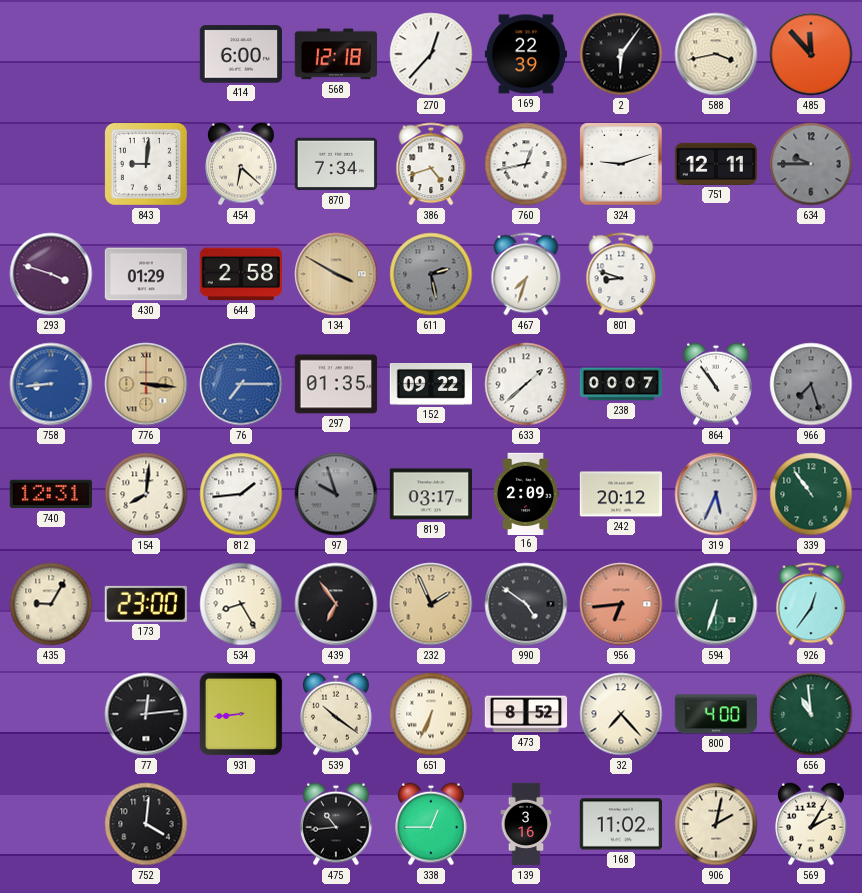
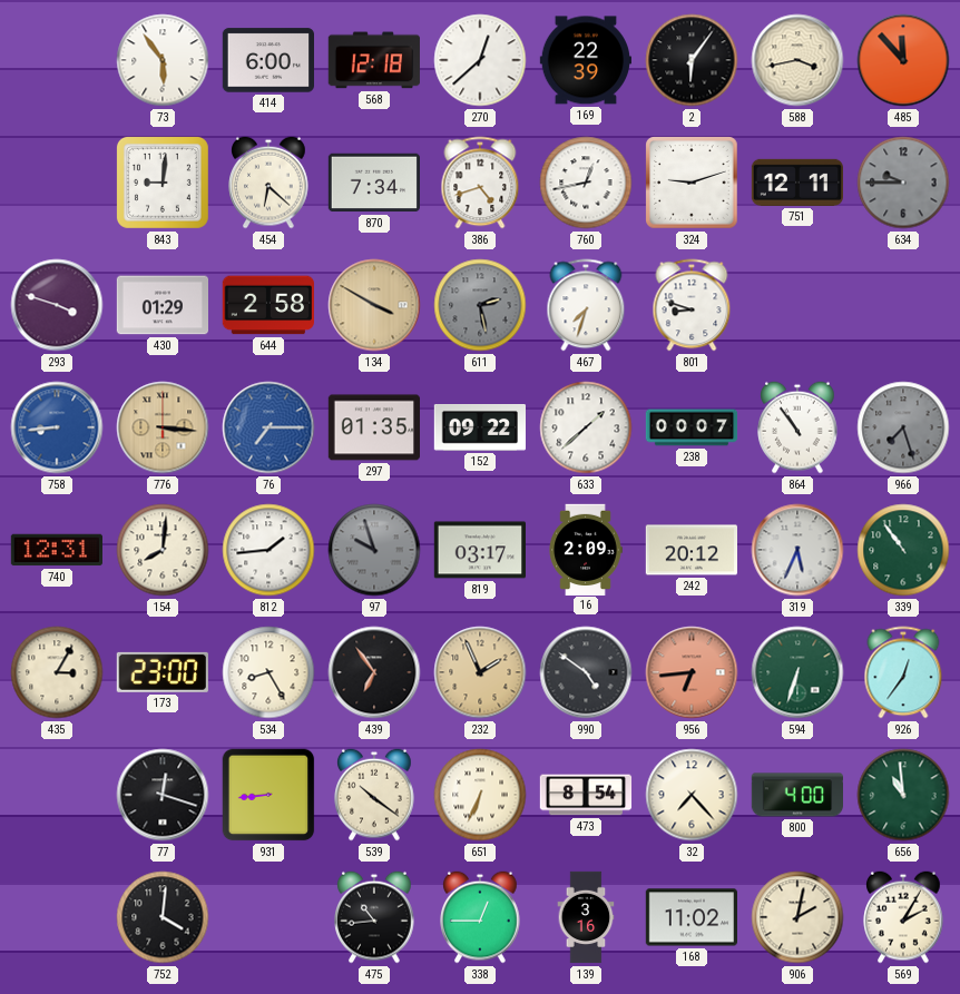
73: none -> 5:54 (163, 60)
270: 12:37 -> 12:38 (480, 60)
435: 9:05 -> 3:05 (57, 672)
77: 12:14 -> 12:18 (163, 795)
473: 8:52 -> 8:54 (586, 795)
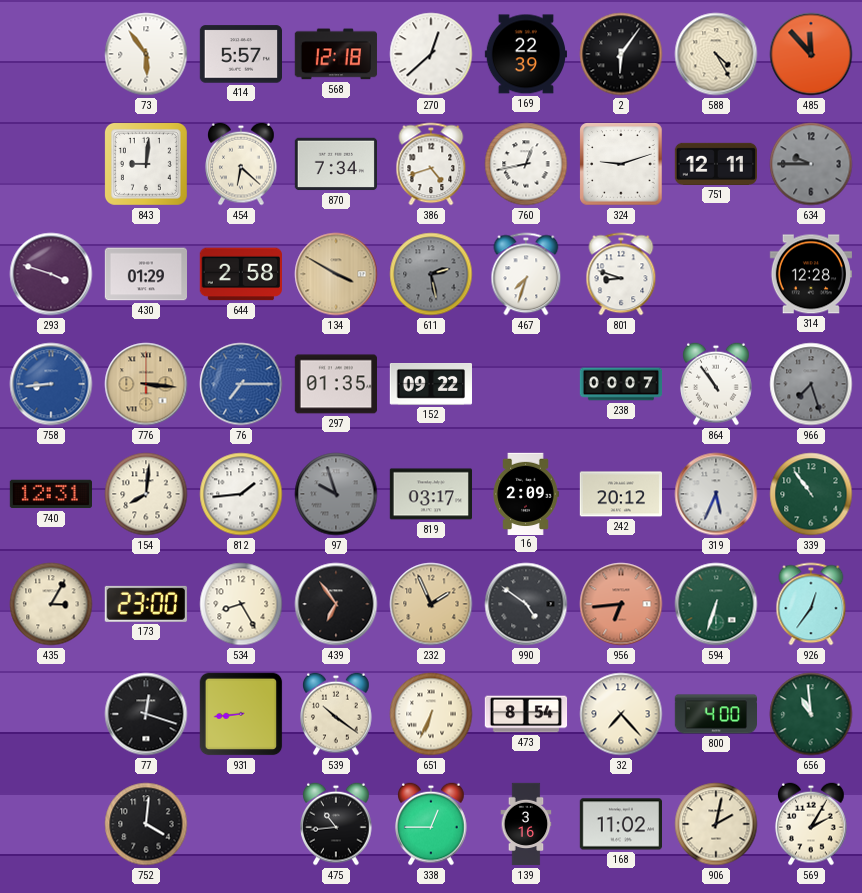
414: 6:00 -> 5:57 (240, 54)
588: 3:43 -> 4:25 (716, 54)
314: none -> 12:28 (810, 274)
633: 1:38 -> none (586, 427)
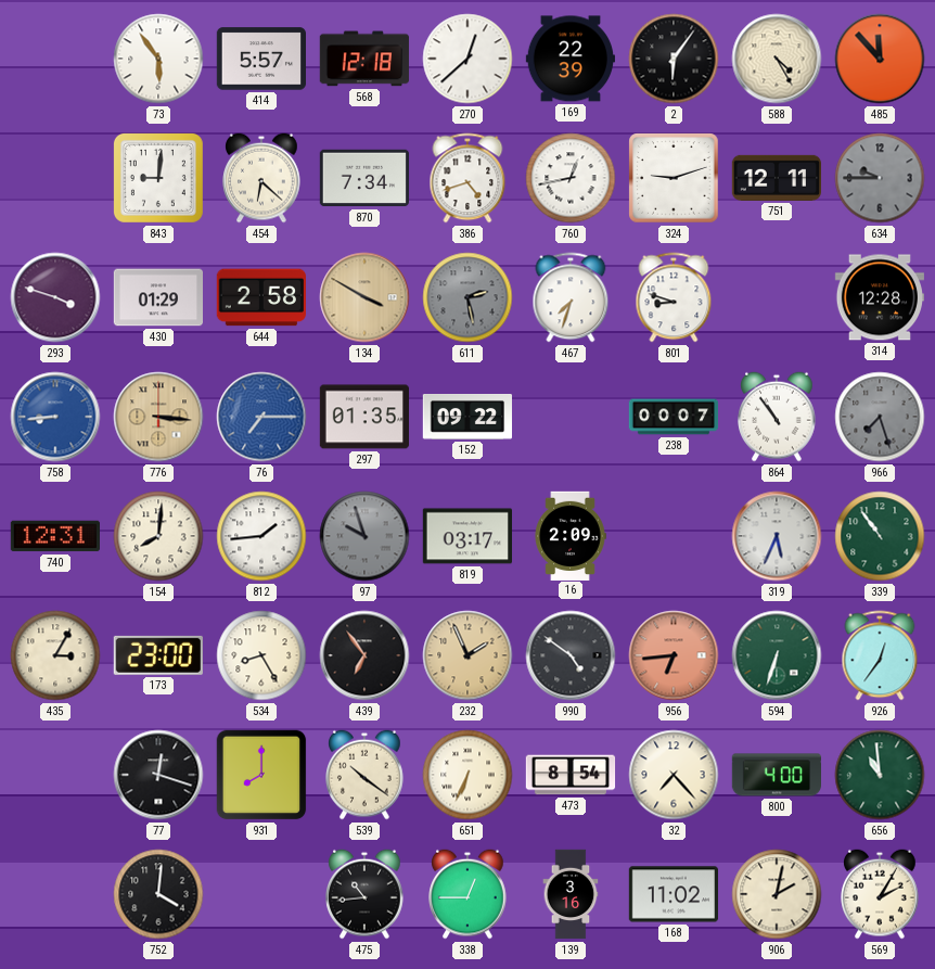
242: 20:12 -> none (620, 494)
931: 8:44 -> 8:00 (261, 775)
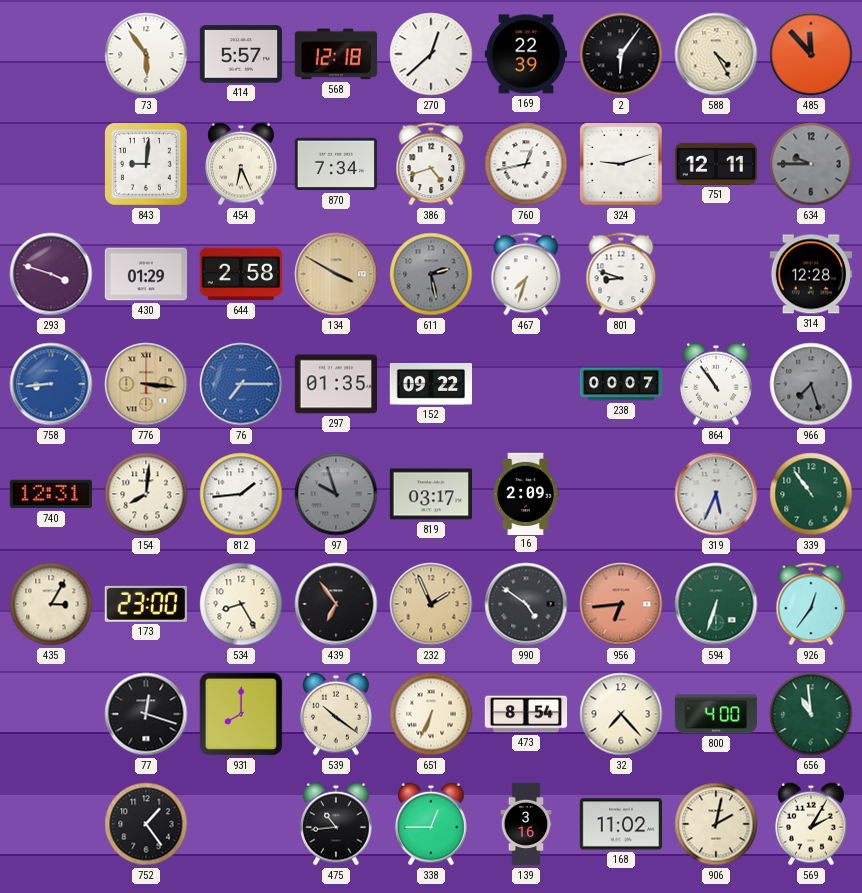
454: 6:22 -> 6:26 (241, 164)
752: 4:01 -> 1:24 (146, 824)
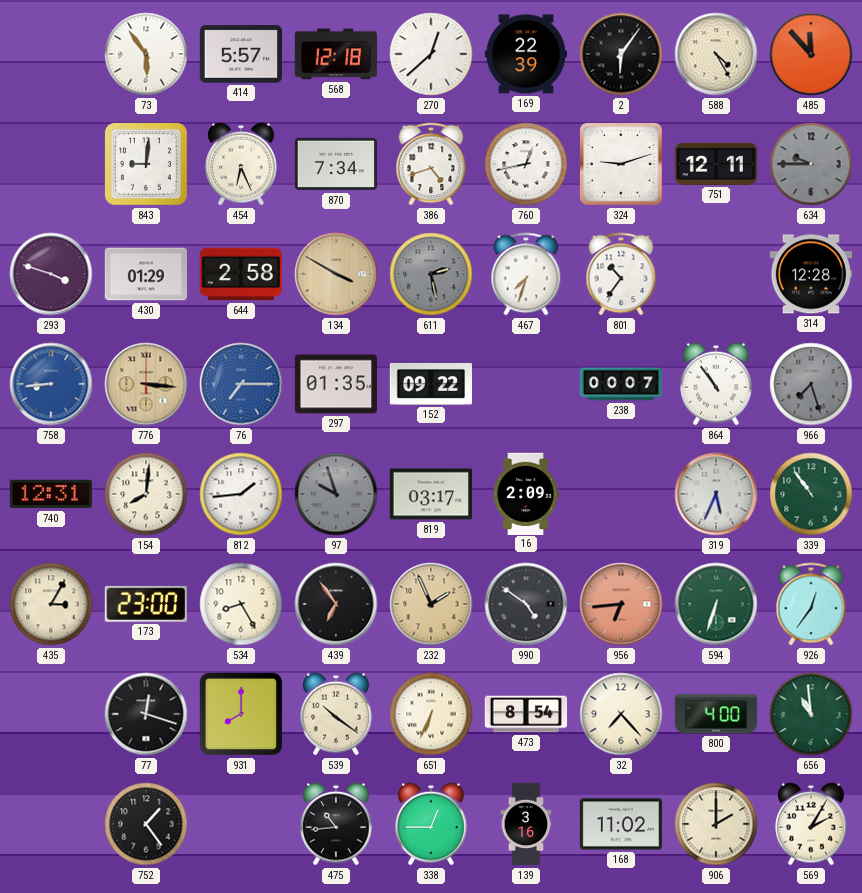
801: 8:48 -> 10:36 (621, 274)
906: 2:02 -> 2:00 (716, 824)
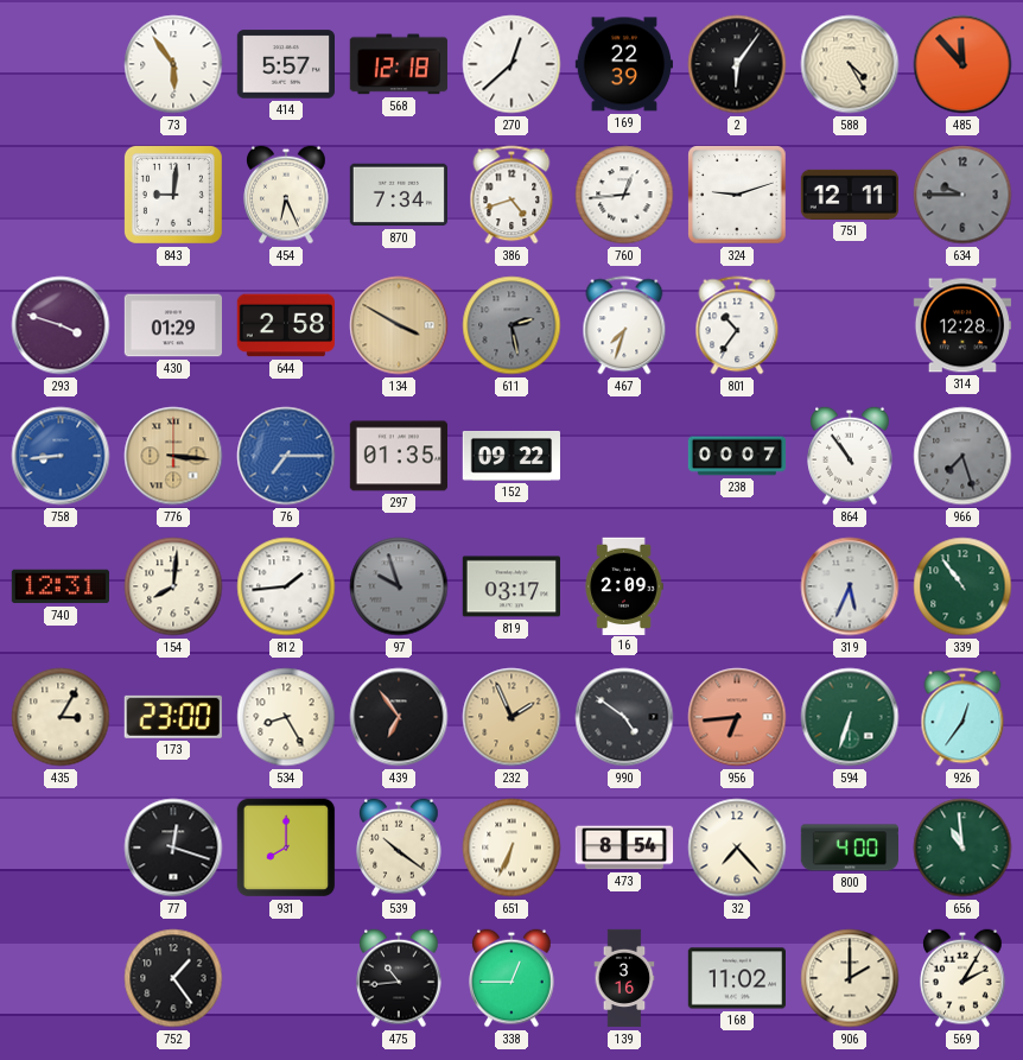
760: 12:43 -> 12:44 (624, 195)
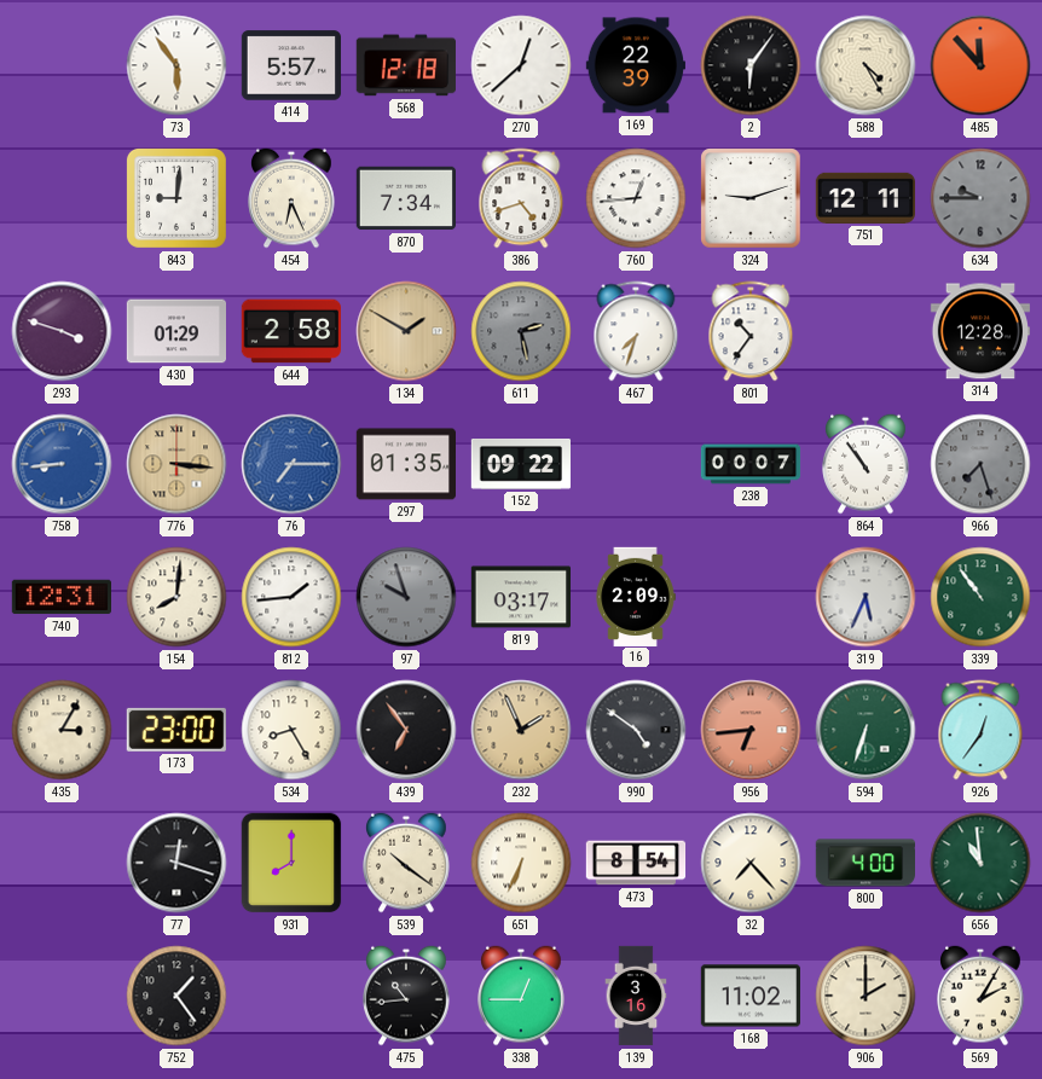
134: 3:50 -> 1:50 (406, 331)
